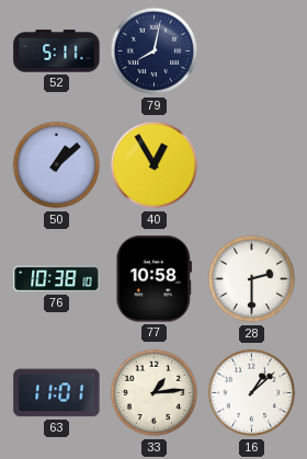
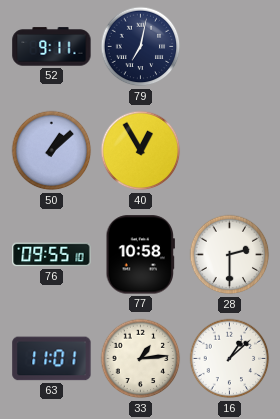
52: 5:11 -> 9:11 (52, 47)
79: 8:02 -> 7:02 (141, 47)
76: 10:38 -> 09:55 (52, 255)
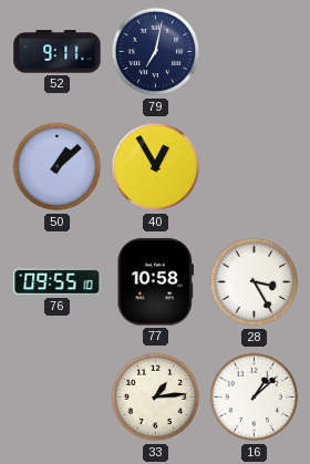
28: 2:30 -> 3:25 (255, 282)
63: 11:01 -> none (52, 359)
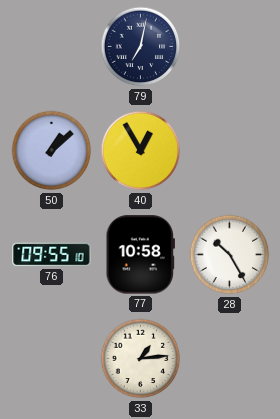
52: 9:11 -> none (58, 52)
28: 3:25 -> 10:25 (230, 255)
16: 1:08 -> none (255, 398)
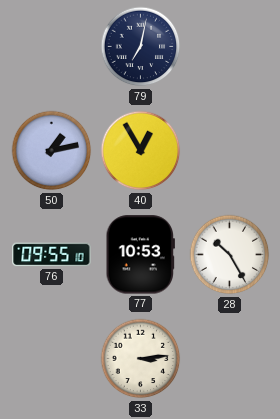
50: 1:08 -> 1:13 (52, 151)
77: 10:58 -> 10:53 (140, 255)
33: 1:14 -> 3:14 (141, 359)
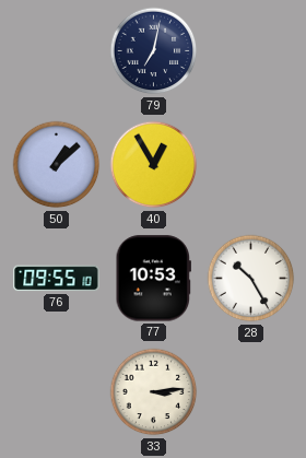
50: 1:13 -> 1:08 (57, 165)
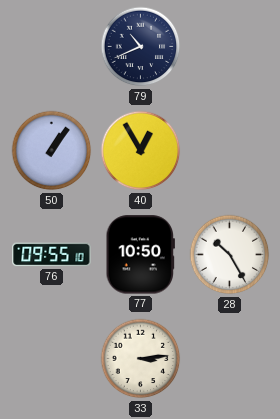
79: 7:02 -> 10:41 (141, 47)
50: 1:08 -> 1:06 (52, 151)
77: 10:53 -> 10:50 (140, 255)
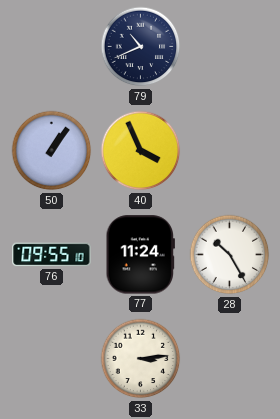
40: 12:55 -> 3:56 (141, 151)
77: 10:50 -> 11:24 (140, 255)
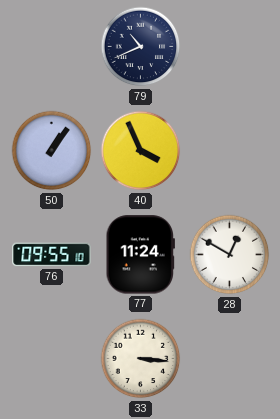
28: 10:25 -> 12:50 (230, 255)
33: 3:14 -> 3:16 (141, 359)
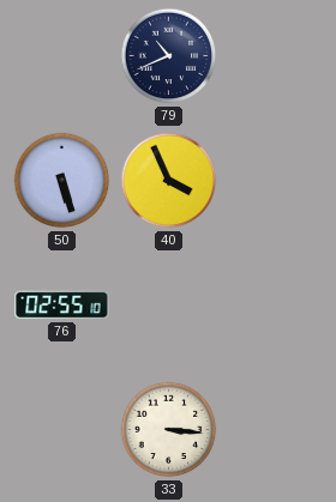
50: 1:06 -> 5:27 (62, 181)
76: 09:55 -> 02:55 (62, 306)
77: 11:24 -> none (140, 255)
28: 12:50 -> none (230, 255)
